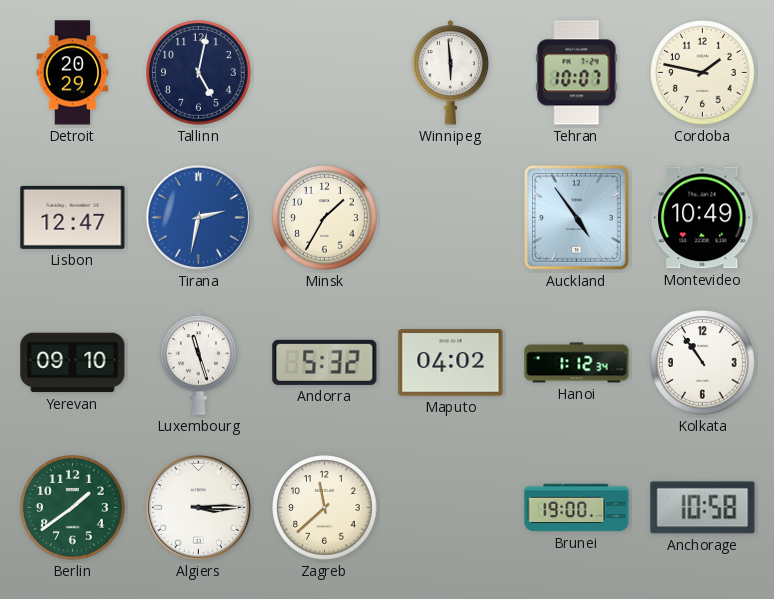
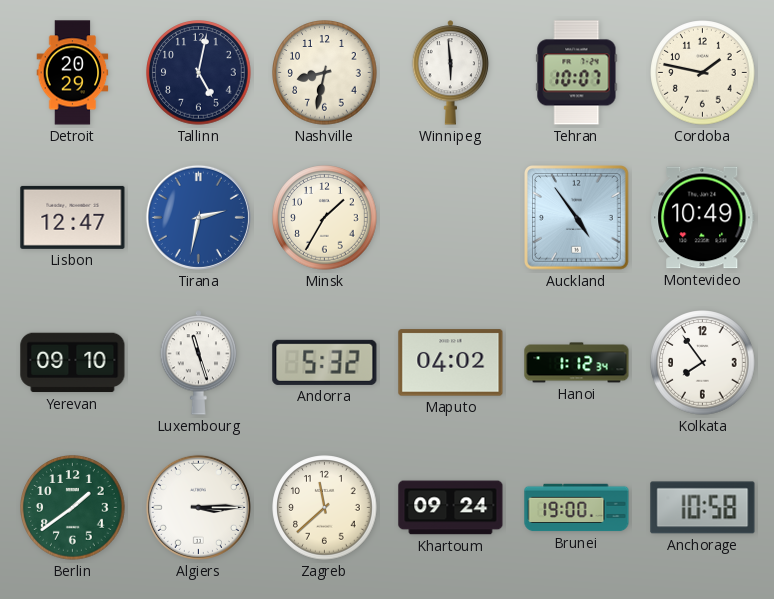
Nashville: none -> 8:32 (325, 73)
Kolkata: 10:54 -> 7:54 (703, 363)
Khartoum: none -> 09:24 (451, 508)
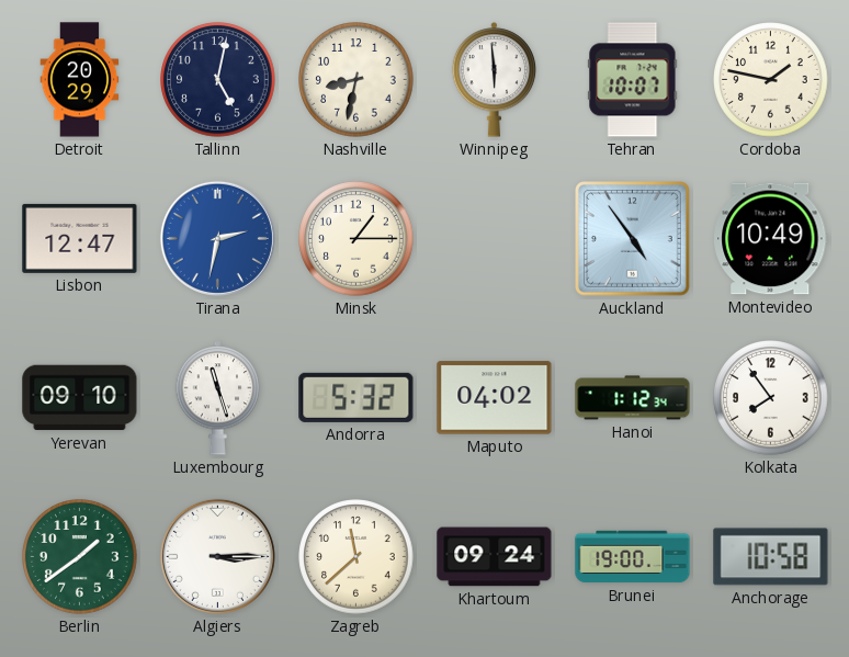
Minsk: 1:35 -> 1:15 (356, 239)
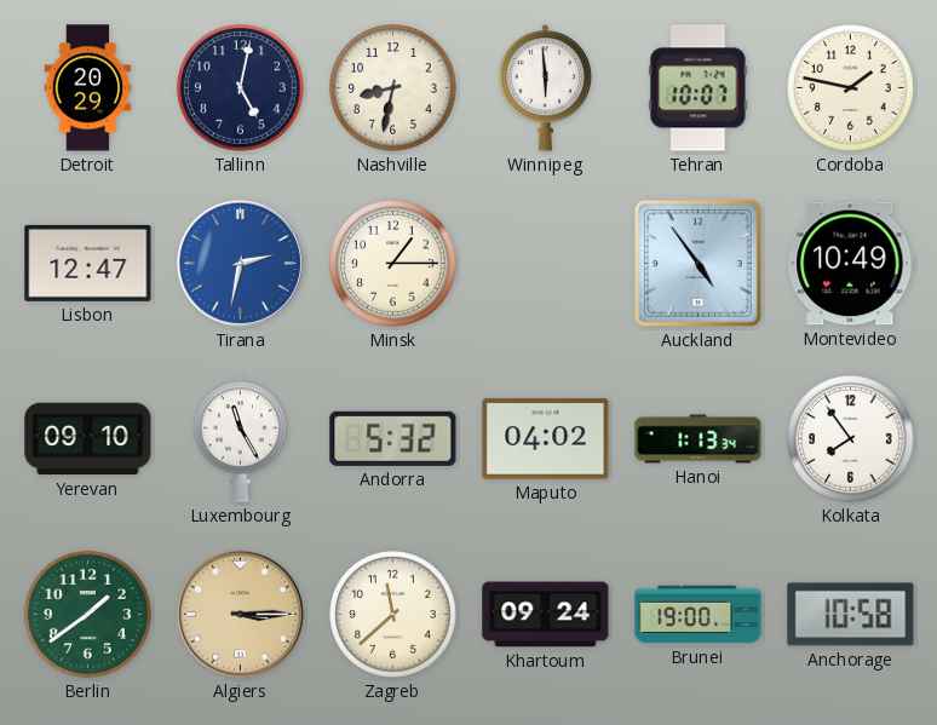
Luxembourg: 11:27 -> 11:25 (241, 439)
Hanoi: 1:12 -> 1:13 (699, 439)
Algiers dial: white -> champagne (240, 614)
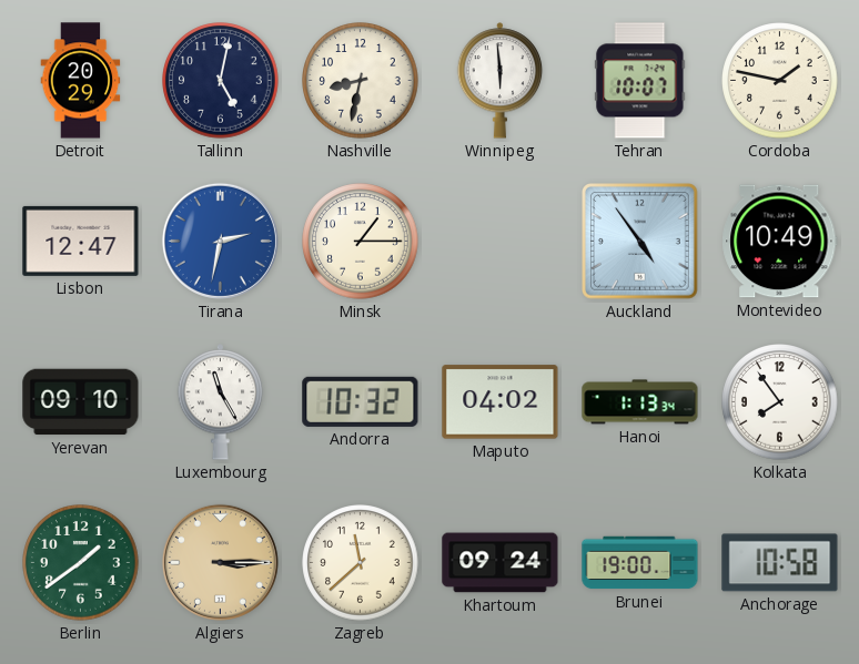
Andorra: 5:32 -> 10:32 (361, 401)
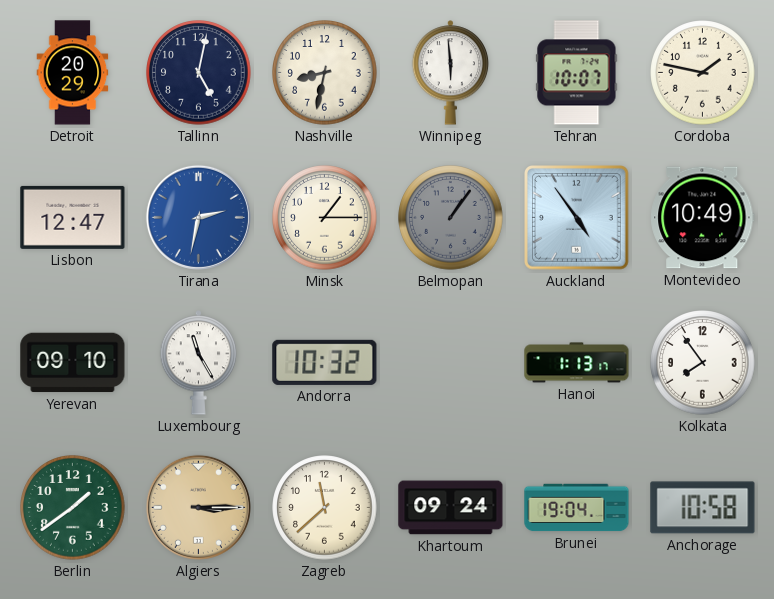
Belmopan: none -> 1:06 (451, 218)
Maputo: 04:02 -> none (501, 402)
Hanoi: 1:13:34 -> 1:13:17 (577, 363)
Brunei: 19:00 -> 19:04 (577, 508)
